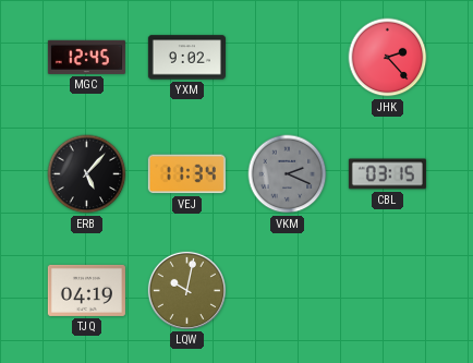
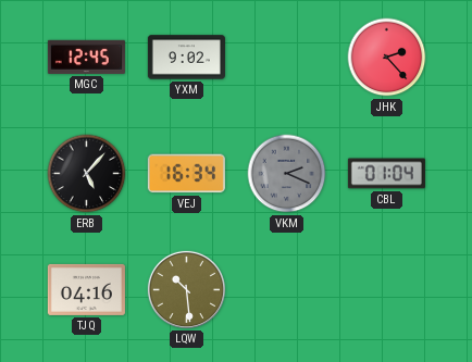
VEJ: 11:34 -> 16:34 (186, 174)
CBL: 03:15 -> 01:04 (386, 174)
TJQ: 04:19 -> 04:16 (86, 289)
LQW: 10:02 -> 10:29 (186, 289)
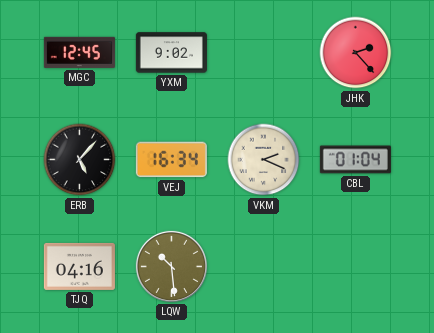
VKM dial: grey -> cream (264, 160)
